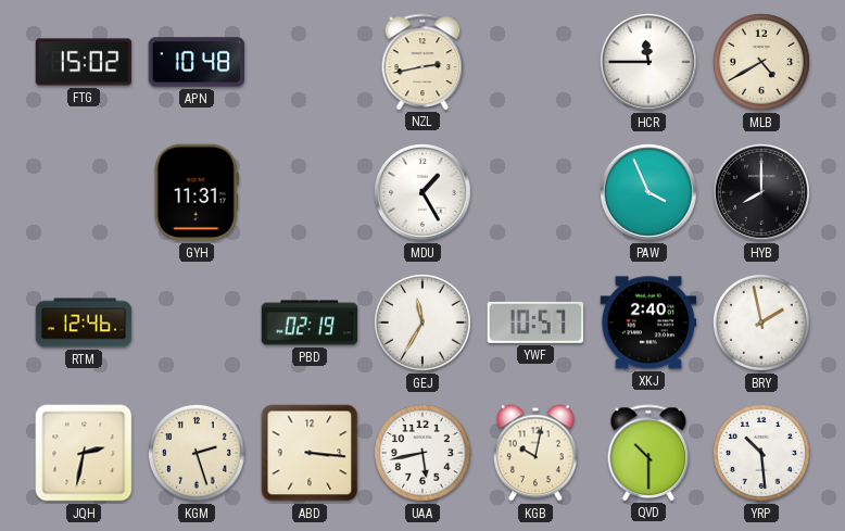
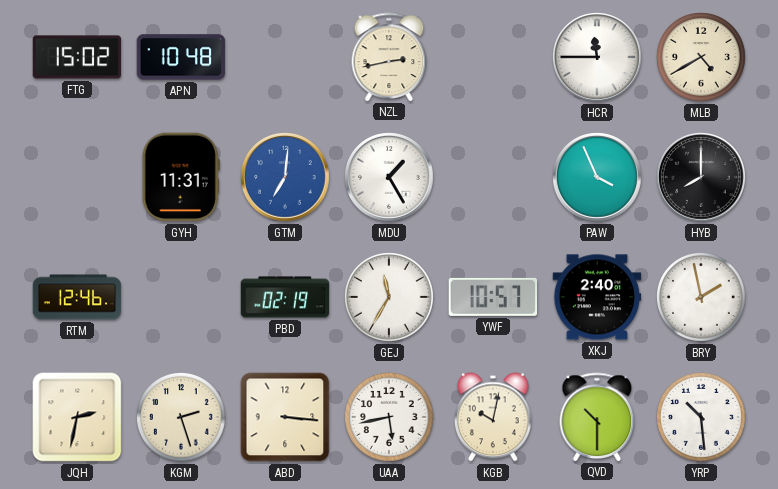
GTM: none -> 7:01 (286, 178)
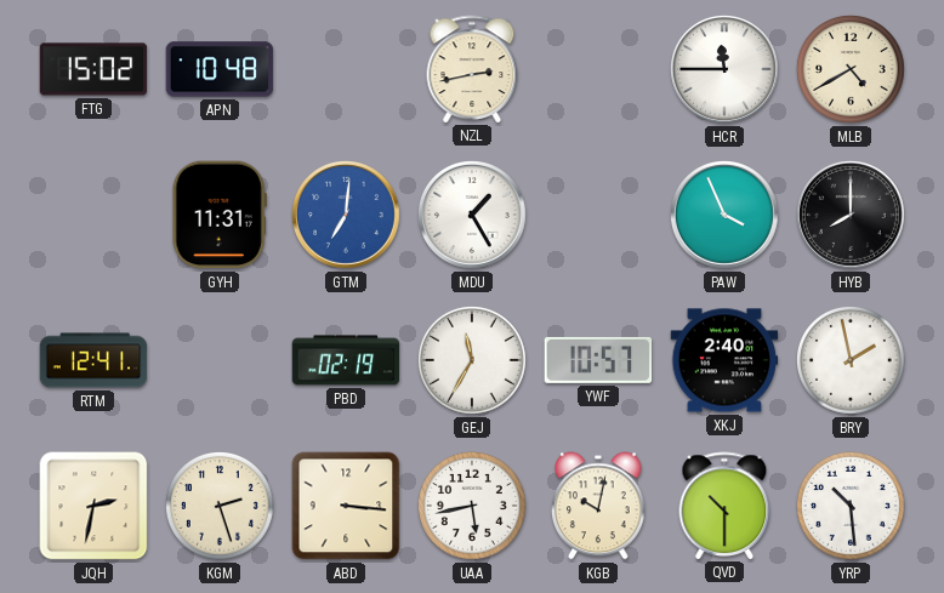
RTM: 12:46 -> 12:41 (93, 360)
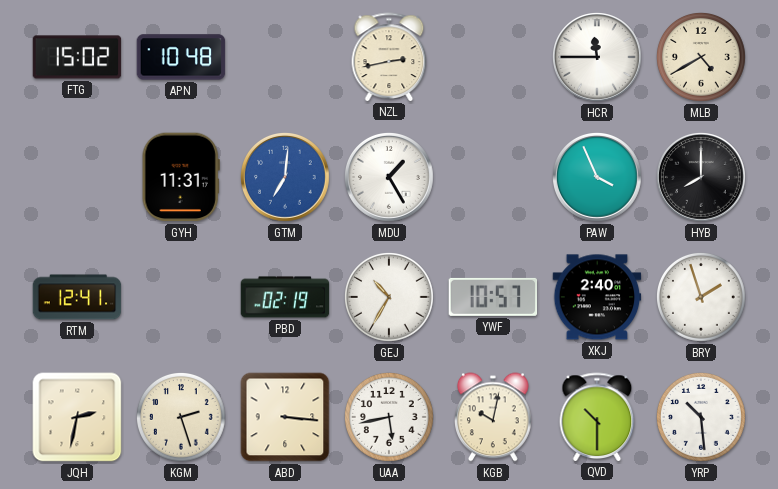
GEJ: 11:35 -> 10:35 (390, 298)
BRY: 1:58 -> 1:57 (702, 298)
